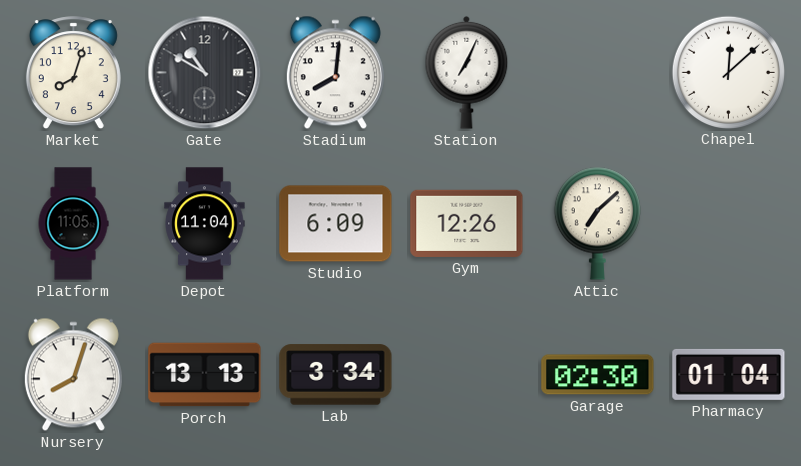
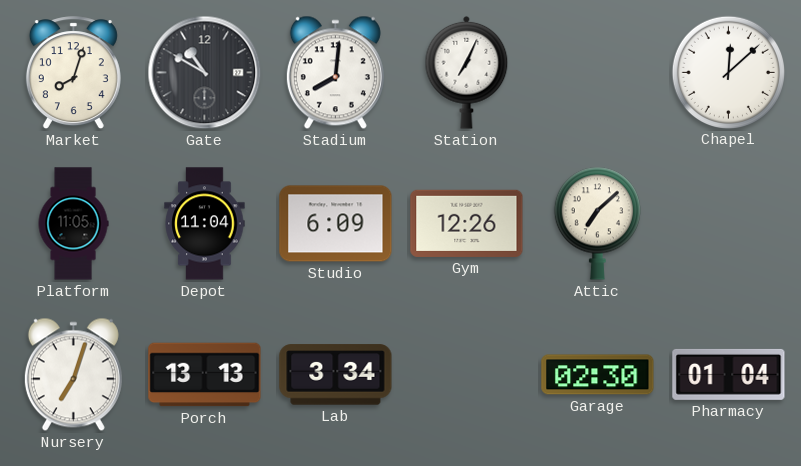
Nursery: 8:03 -> 7:03 (73, 375)
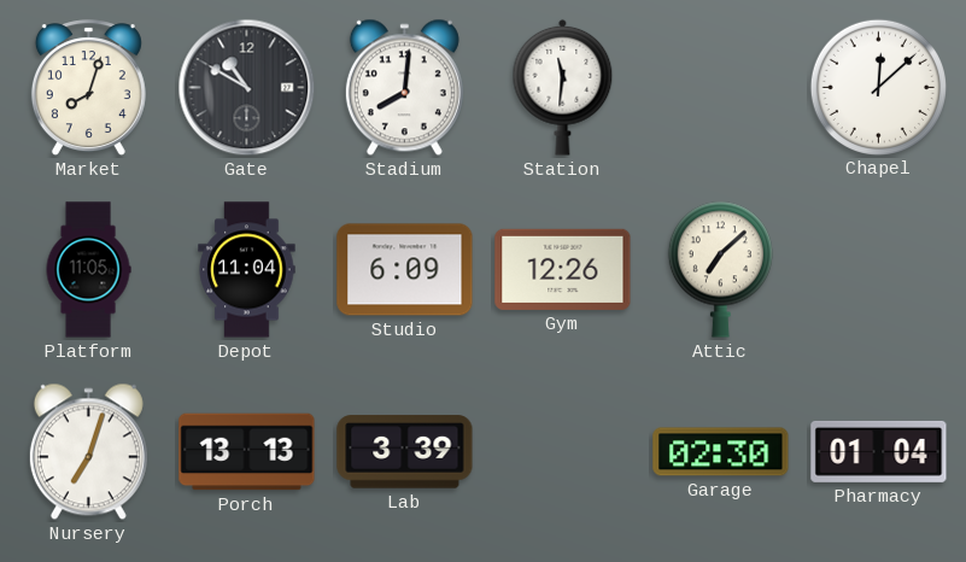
Station: 7:04 -> 11:31 (563, 87)
Lab: 3:34 -> 3:39 (405, 452)
